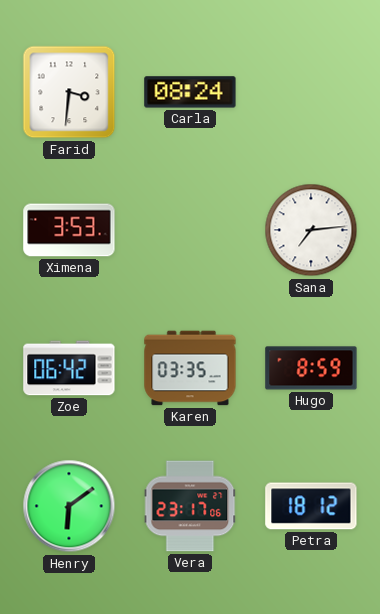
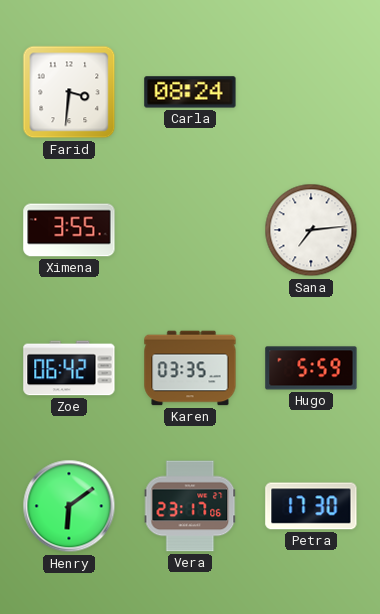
Ximena: 3:53 -> 3:55 (69, 230)
Hugo: 8:59 -> 5:59 (311, 368)
Petra: 18:12 -> 17:30 (311, 506)
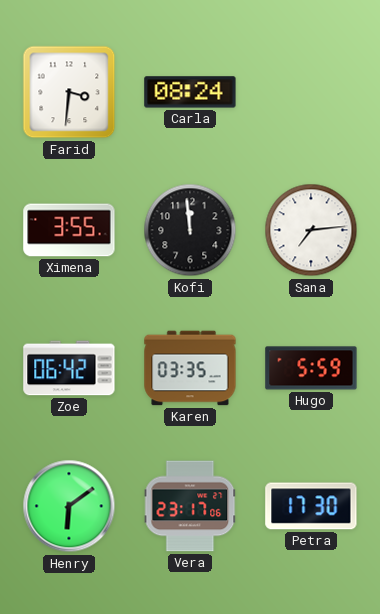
Kofi: none -> 11:59 (190, 230)
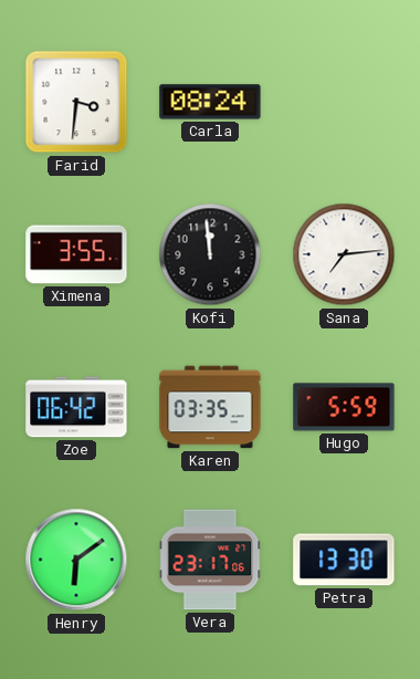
Petra: 17:30 -> 13:30 (344, 560)
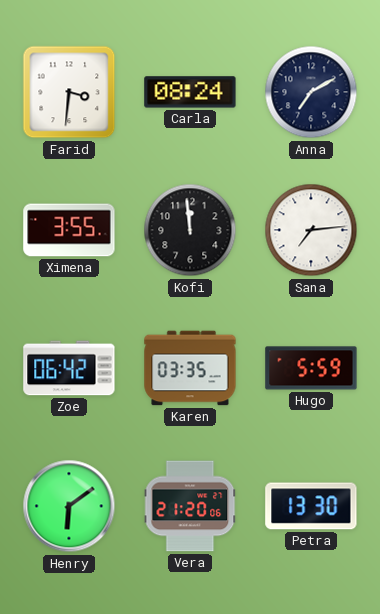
Anna: none -> 7:10 (311, 92)
Vera: 23:17 -> 21:20 (190, 506)
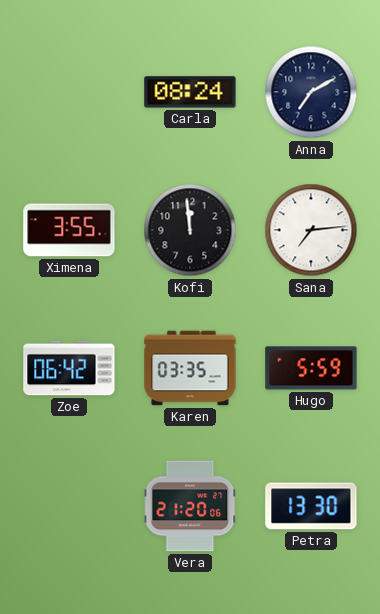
Farid: 3:31 -> none (69, 92)
Henry: 6:09 -> none (69, 506)
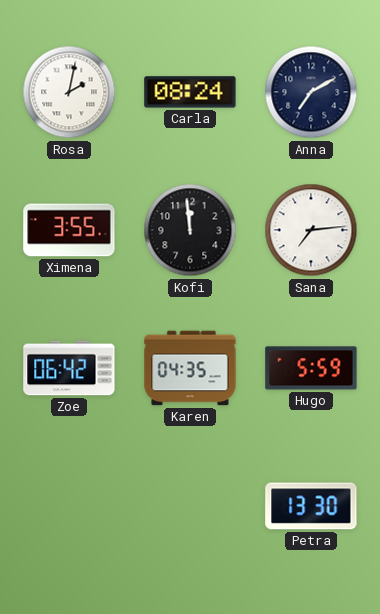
Rosa: none -> 2:02 (69, 92)
Karen: 03:35 -> 04:35 (190, 368)
Vera: 21:20 -> none (190, 506)
